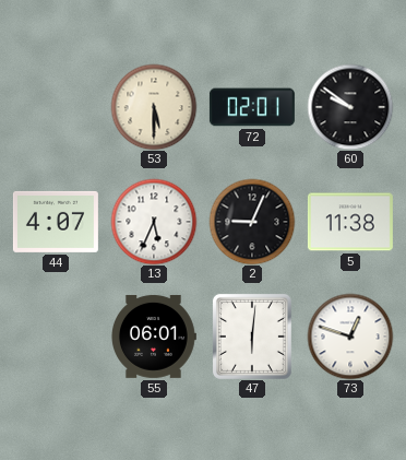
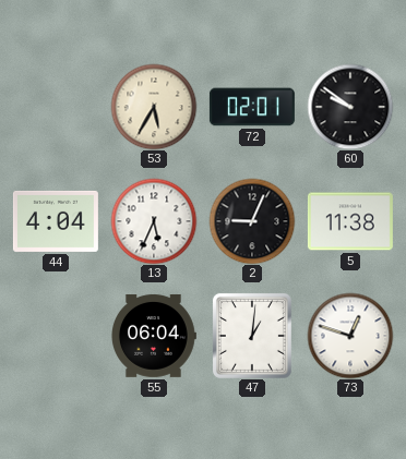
53: 5:30 -> 5:35 (154, 107)
44: 4:07 -> 4:04 (56, 221)
55: 06:01 -> 06:04 (154, 336)
47: 6:01 -> 1:01 (252, 336)
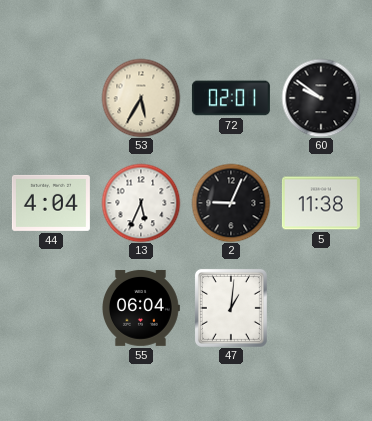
73: 12:48 -> none (350, 336)
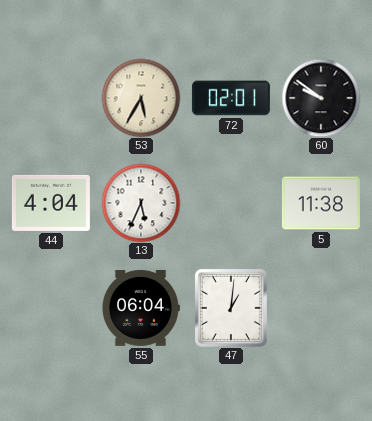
2: 9:04 -> none (231, 203)
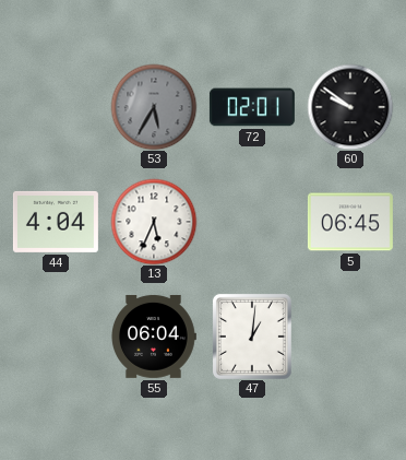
53 dial: cream -> grey (154, 107)
5: 11:38 -> 06:45 (350, 222)
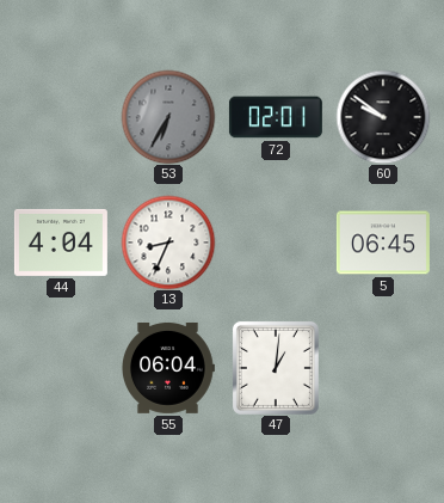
53: 5:35 -> 6:35 (168, 117)
13: 5:34 -> 8:34 (168, 243)
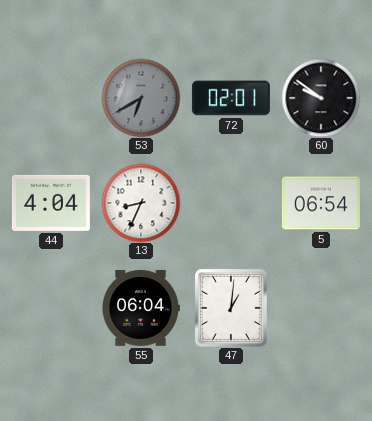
53: 6:35 -> 6:40 (141, 98)
5: 06:45 -> 06:54 (321, 203)
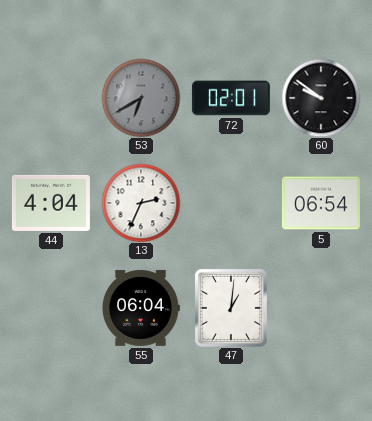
13: 8:34 -> 2:34 (141, 203)
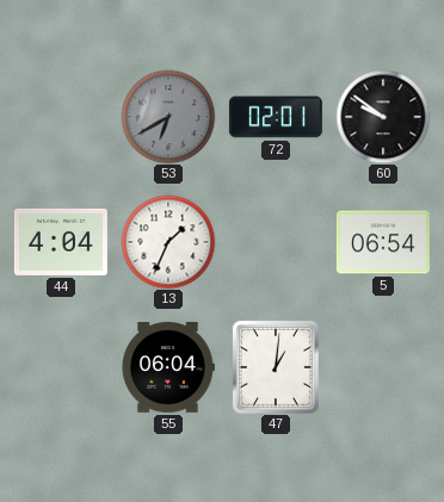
13: 2:34 -> 1:34 (168, 242)
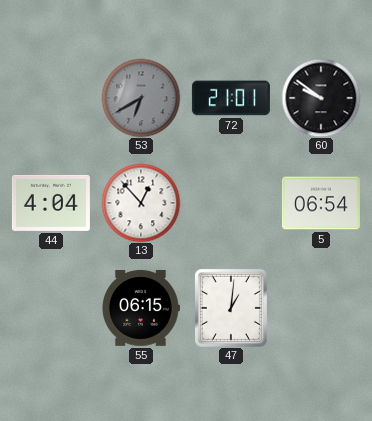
72: 02:01 -> 21:01 (231, 98)
13: 1:34 -> 12:53 (141, 203)
55: 06:04 -> 06:15 (141, 308)
